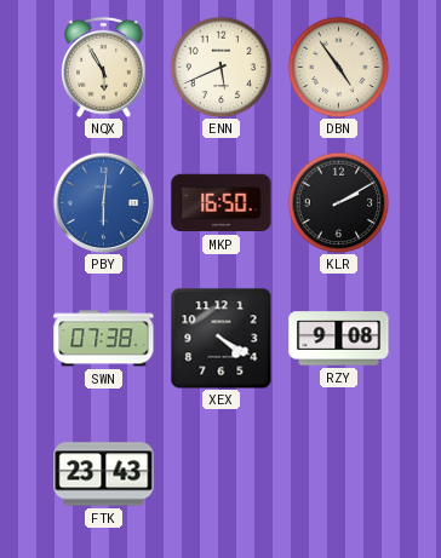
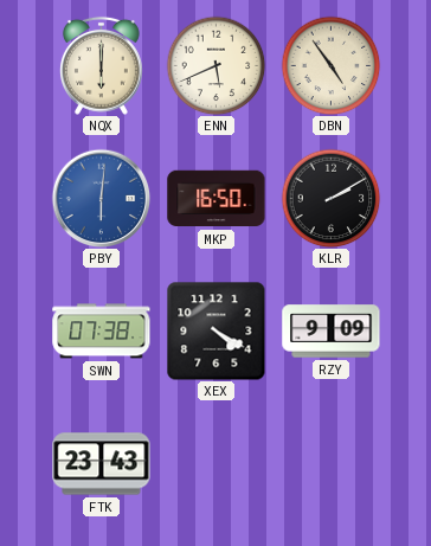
NQX: 5:55 -> 6:00 (101, 65)
RZY: 9:08 -> 9:09 (332, 332)
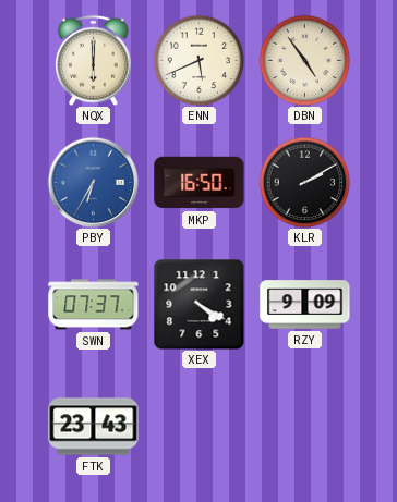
PBY: 6:01 -> 6:35 (93, 182)
SWN: 07:38 -> 07:37 (94, 305)
